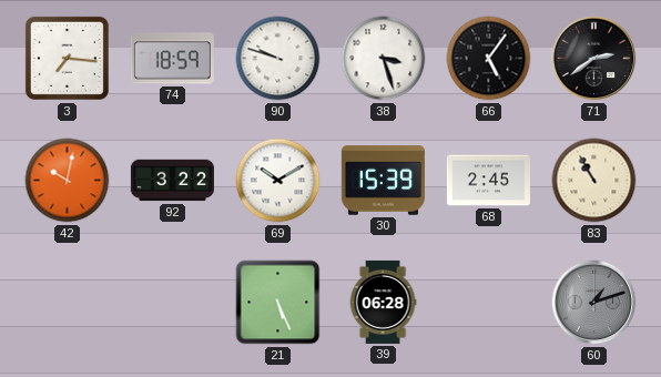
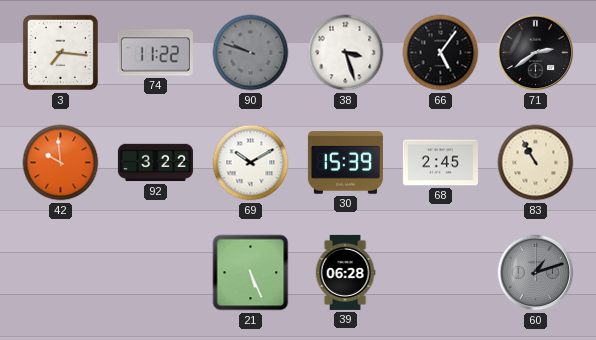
74: 18:59 -> 11:22 (155, 53)
90 dial: white -> grey (251, 53)
42: 10:02 -> 9:59 (61, 163)
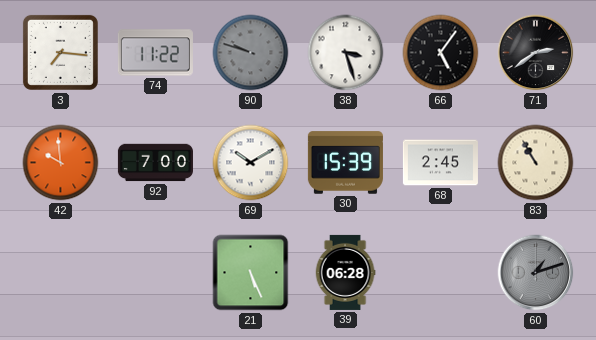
92: 3:22 -> 7:00 (155, 163)
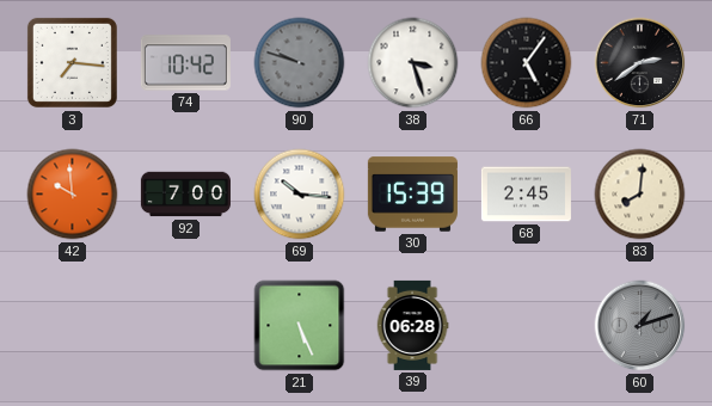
74: 11:22 -> 10:42 (185, 63)
69: 10:10 -> 10:16 (300, 195)
83: 10:55 -> 8:01 (640, 195)
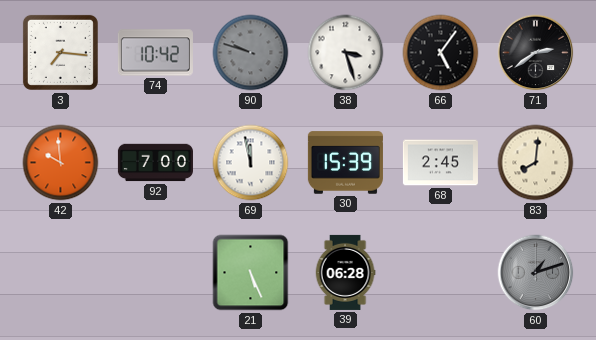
69: 10:16 -> 11:58 (251, 163)
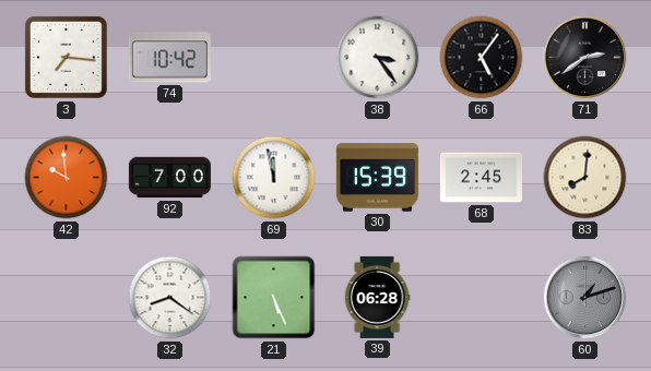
90: 9:48 -> none (251, 53)
38: 3:27 -> 3:24 (378, 58)
32: none -> 8:21 (170, 298)
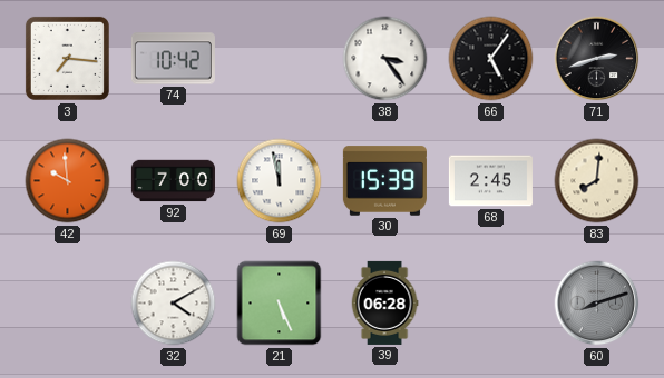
71: 2:39 -> 2:42 (597, 59)
32: 8:21 -> 4:10 (174, 304)
60: 1:12 -> 8:12 (597, 304)
